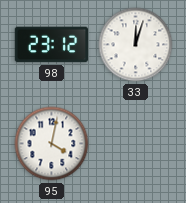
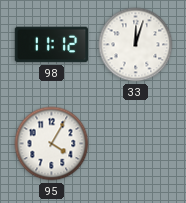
98: 23:12 -> 11:12 (52, 45)
95: 4:02 -> 4:05 (52, 144)
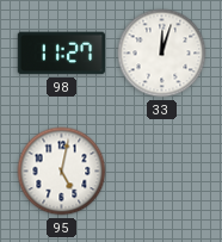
98: 11:12 -> 11:27 (62, 54)
95: 4:05 -> 5:02 (62, 172)
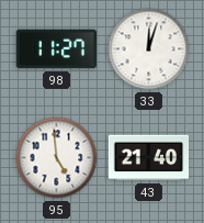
95: 5:02 -> 4:59 (57, 158)
43: none -> 21:40 (149, 158)
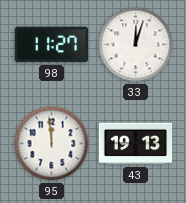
95: 4:59 -> 11:59 (52, 144)
43: 21:40 -> 19:13 (136, 144)
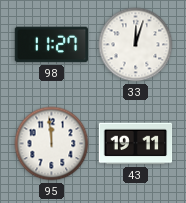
43: 19:13 -> 19:11 (136, 144)
